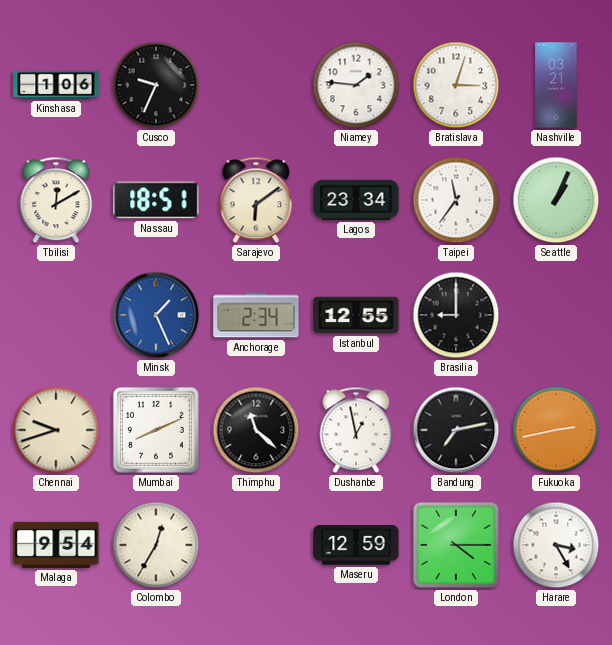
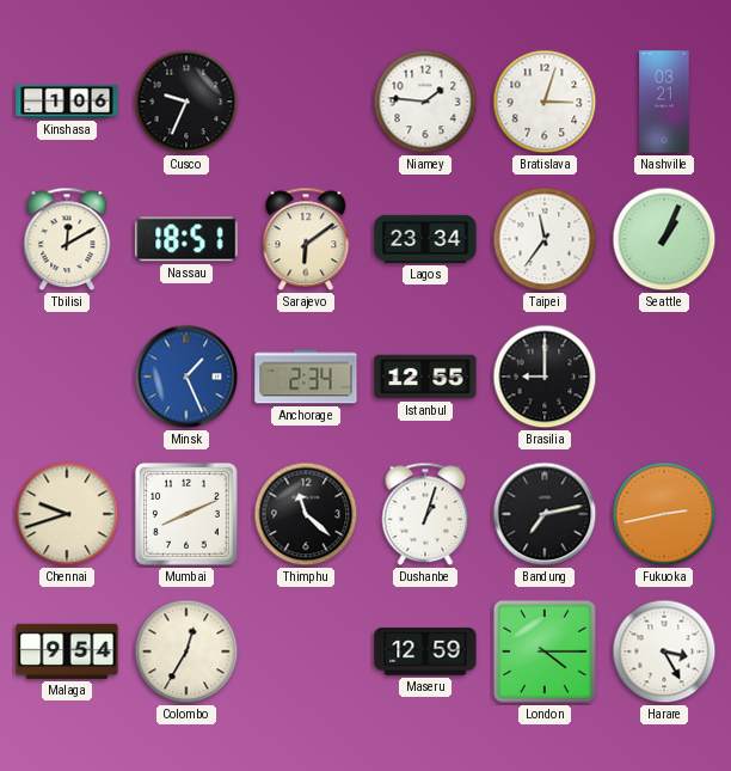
Dushanbe: 12:58 -> 1:03 (425, 514)
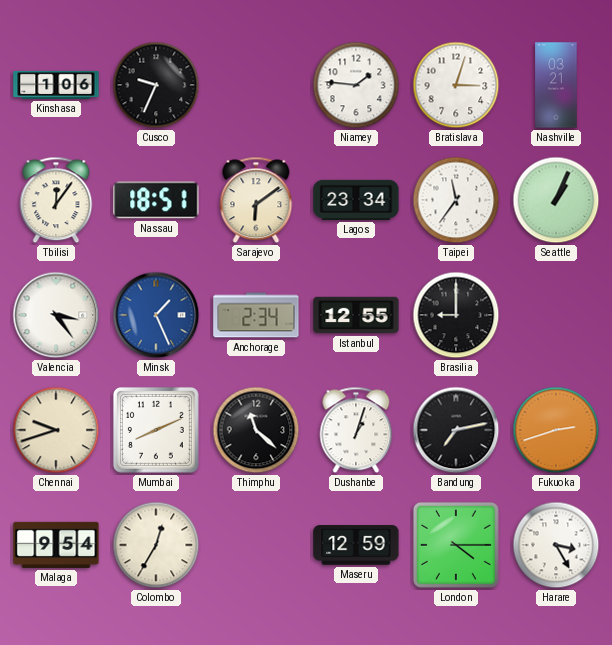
Tbilisi: 12:10 -> 12:06 (56, 200)
Valencia: none -> 3:24 (56, 315)
Fukuoka: 2:43 -> 2:42 (556, 430)
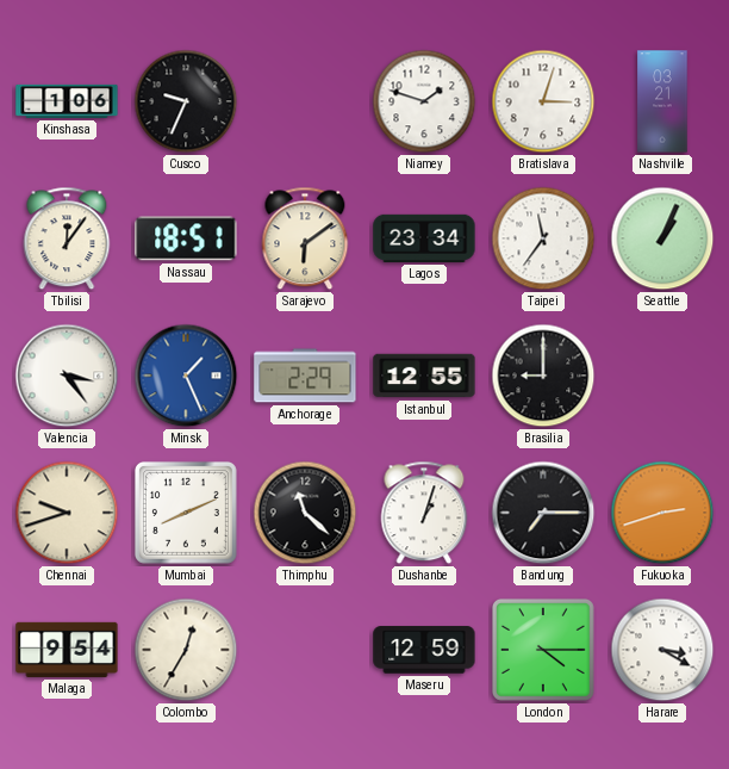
Niamey: 1:46 -> 1:48 (424, 101)
Anchorage: 2:34 -> 2:29 (305, 376)
Bandung: 7:13 -> 7:15 (543, 513)
Harare: 3:25 -> 3:20 (662, 650)
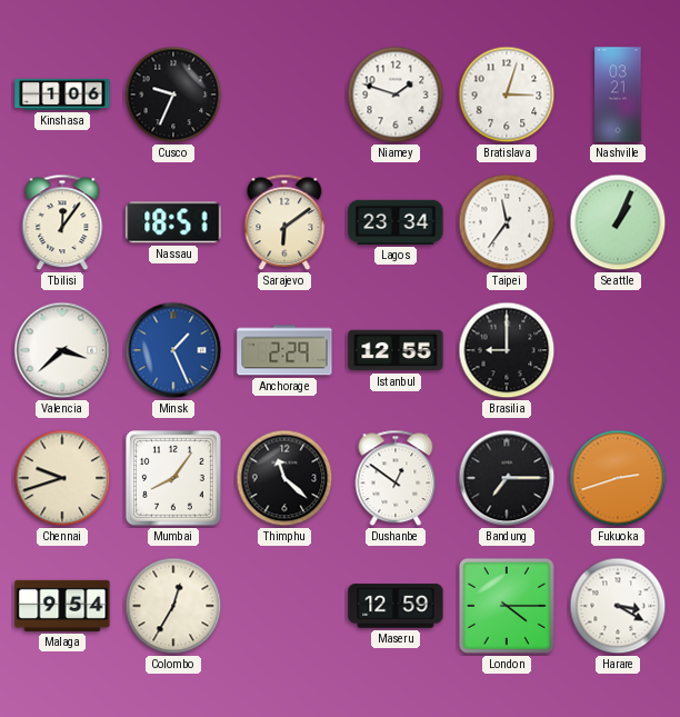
Valencia: 3:24 -> 3:38 (62, 350)
Mumbai: 8:11 -> 8:06 (173, 478)
Dushanbe: 1:03 -> 12:51 (396, 478)
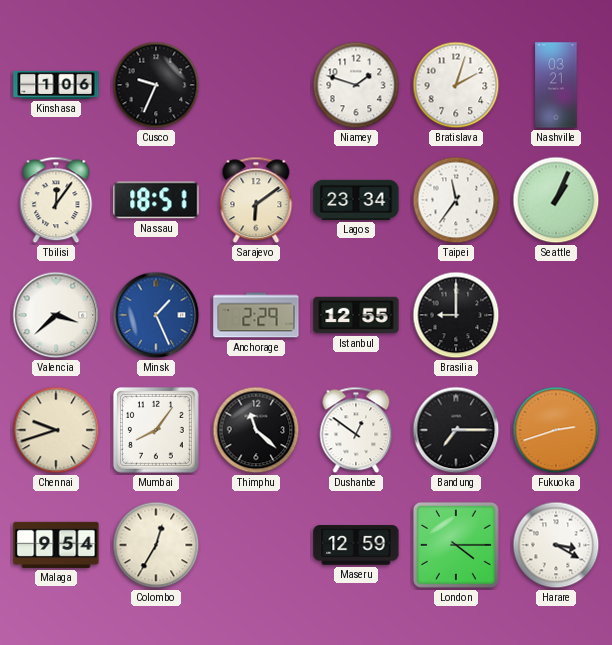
Bratislava: 3:03 -> 2:03 (456, 85)
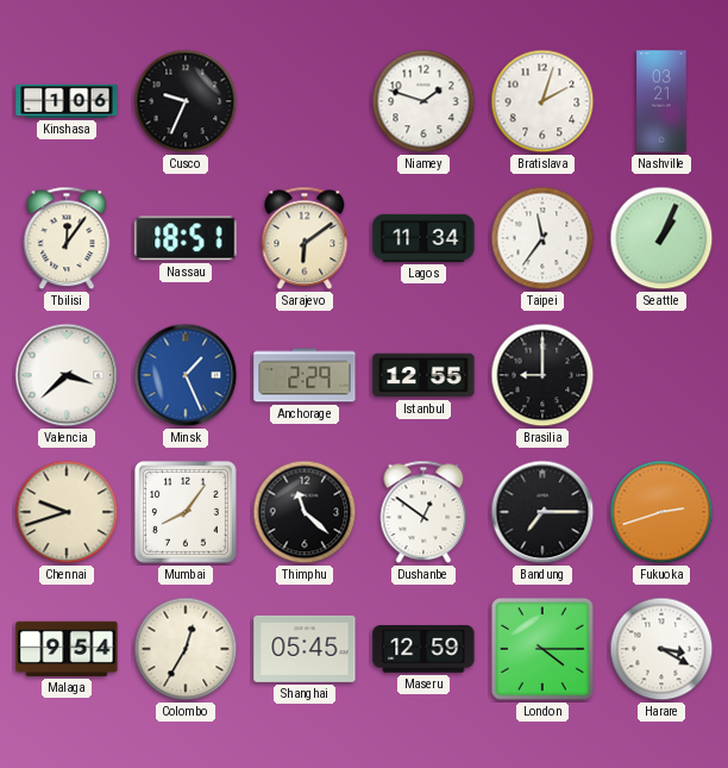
Lagos: 23:34 -> 11:34 (423, 238)
Shanghai: none -> 05:45 (305, 649)
